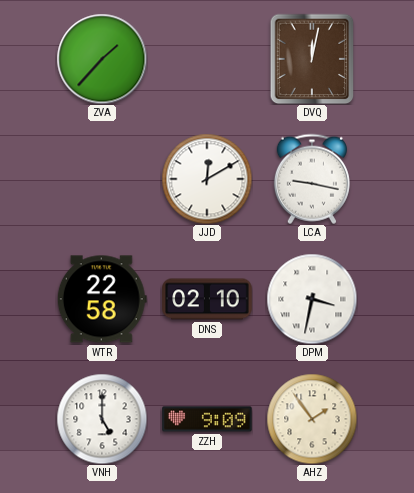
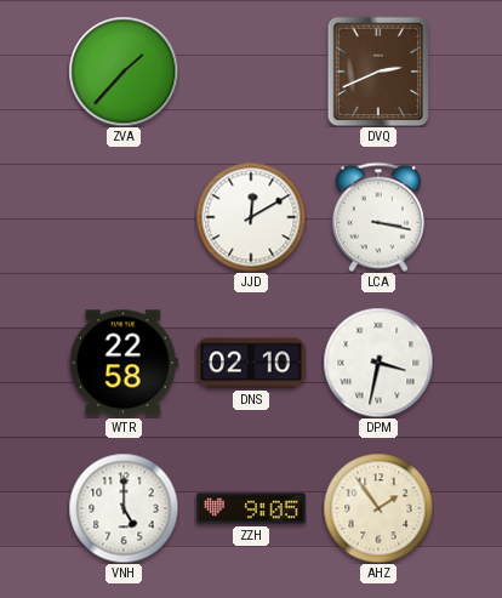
DVQ: 12:02 -> 2:41 (378, 72)
LCA: 9:17 -> 3:17 (378, 217)
ZZH: 9:09 -> 9:05 (251, 508)
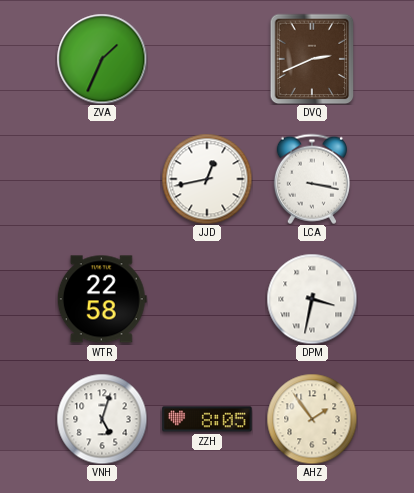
ZVA: 1:37 -> 1:34 (102, 59)
JJD: 12:10 -> 12:43 (207, 179)
DNS: 02:10 -> none (251, 363)
VNH: 5:00 -> 5:03 (102, 419)
ZZH: 9:05 -> 8:05 (207, 419)
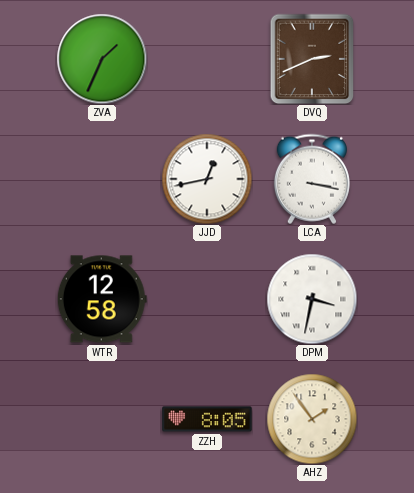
WTR: 22:58 -> 12:58 (102, 299)
VNH: 5:03 -> none (102, 419)
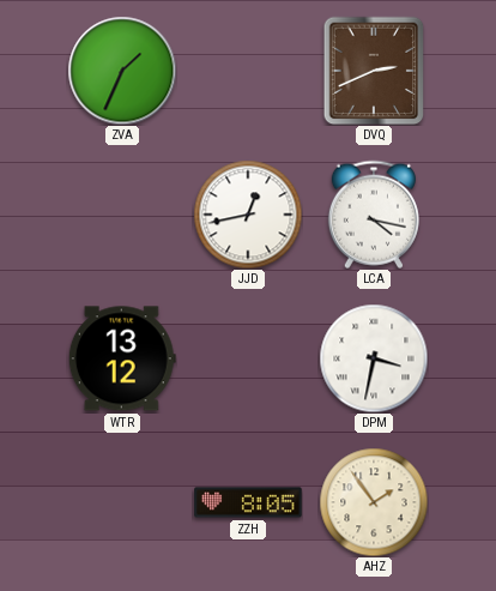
LCA: 3:17 -> 4:17 (374, 215)
WTR: 12:58 -> 13:12 (122, 358)
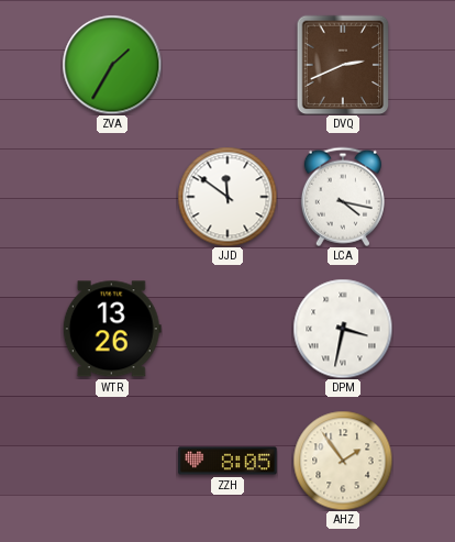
ZVA: 1:34 -> 1:35 (112, 65)
JJD: 12:43 -> 11:51 (227, 197)
WTR: 13:12 -> 13:26 (112, 329)
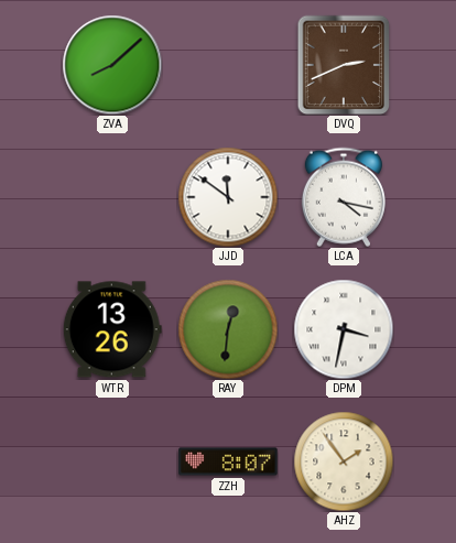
ZVA: 1:35 -> 8:08 (112, 65)
RAY: none -> 12:31 (228, 329)
ZZH: 8:05 -> 8:07 (228, 461)
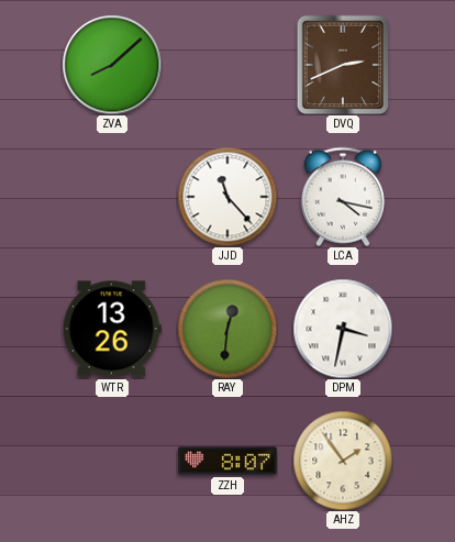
JJD: 11:51 -> 11:23 (227, 197)
